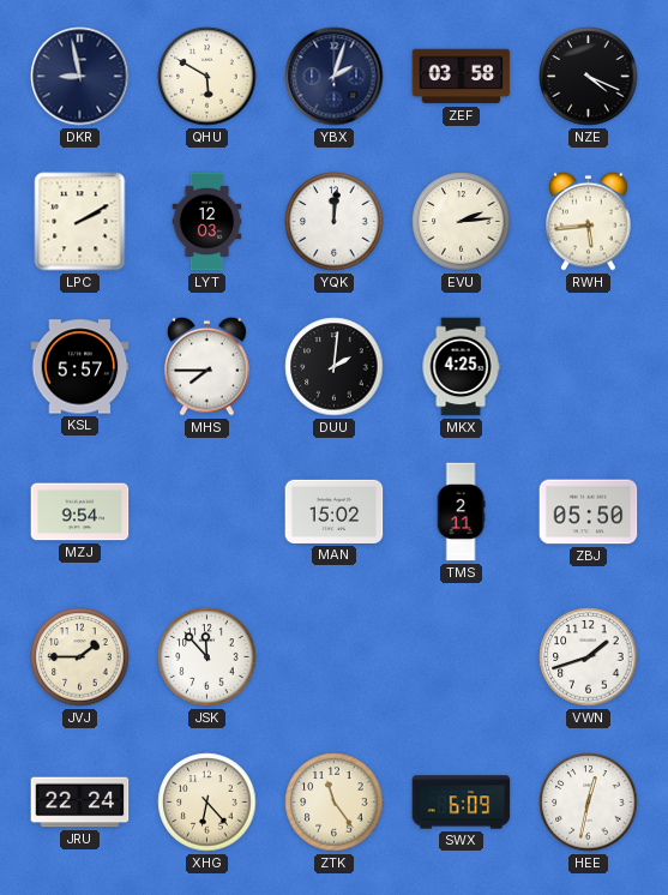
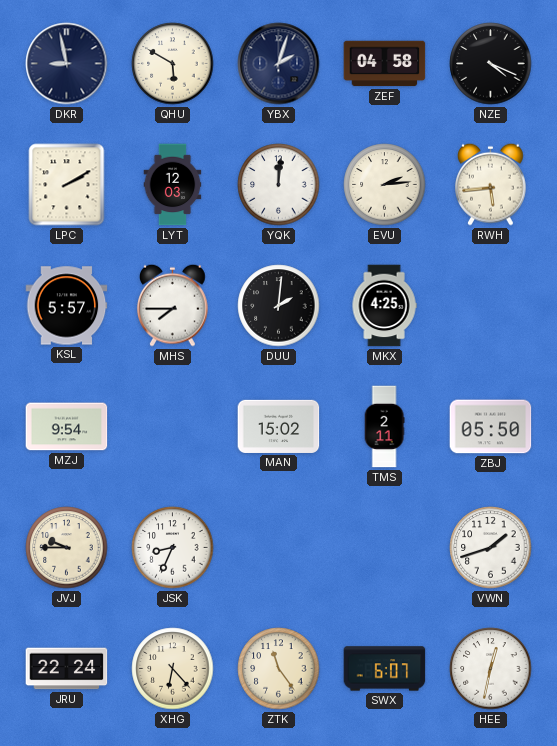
ZEF: 03:58 -> 04:58 (385, 64)
JVJ: 1:45 -> 9:45 (67, 548)
JSK: 11:53 -> 8:34 (173, 548)
SWX: 6:09 -> 6:07 (385, 669)
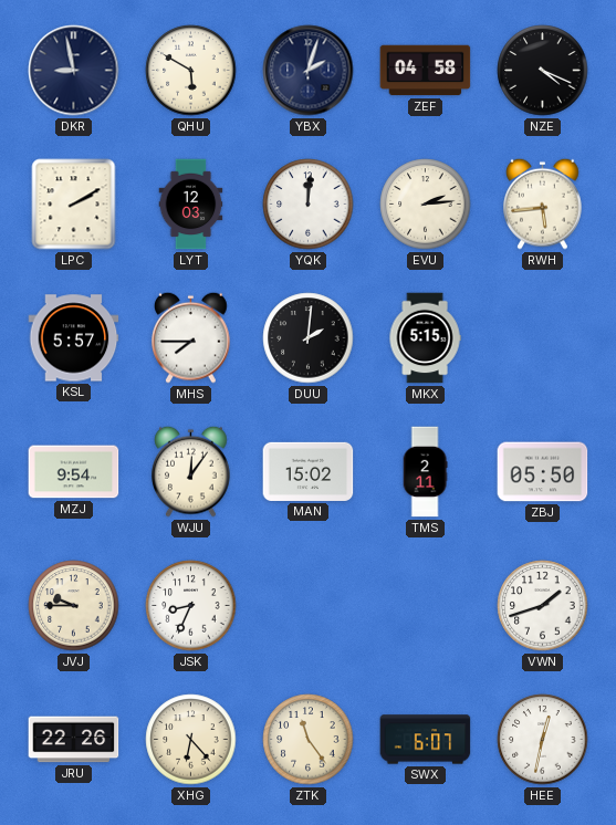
MKX: 4:25 -> 5:15 (425, 338)
WJU: none -> 12:06 (191, 471)
JRU: 22:24 -> 22:26 (74, 740)
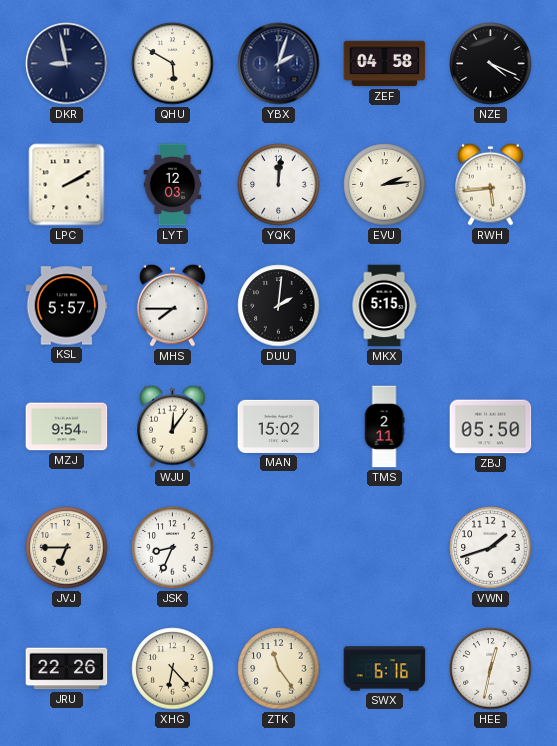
JVJ: 9:45 -> 6:45 (67, 548)
SWX: 6:07 -> 6:16 (385, 669)
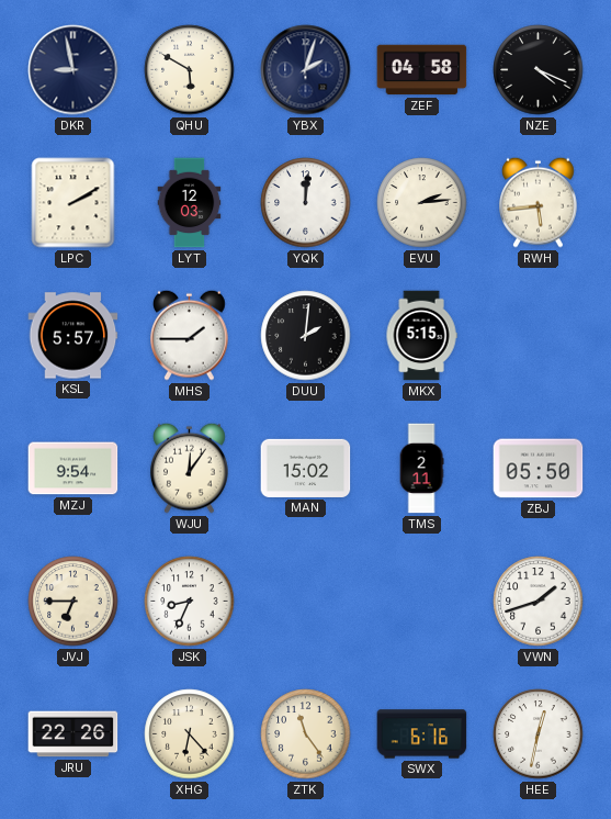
MHS: 7:45 -> 1:45 (190, 335)
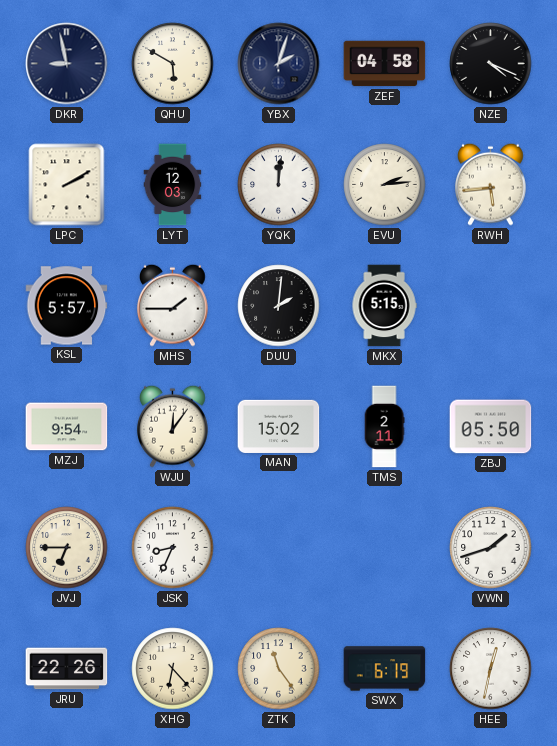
SWX: 6:16 -> 6:19 (385, 669)
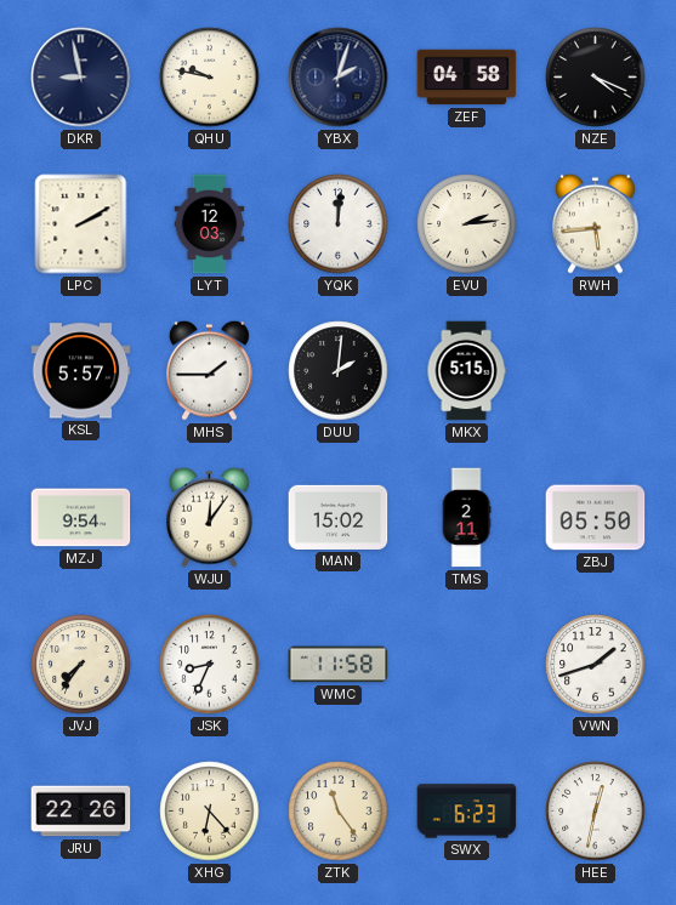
QHU: 5:50 -> 9:47 (210, 78)
JVJ: 6:45 -> 7:36 (81, 665)
WMC: none -> 11:58 (339, 665)
SWX: 6:19 -> 6:23 (467, 812)
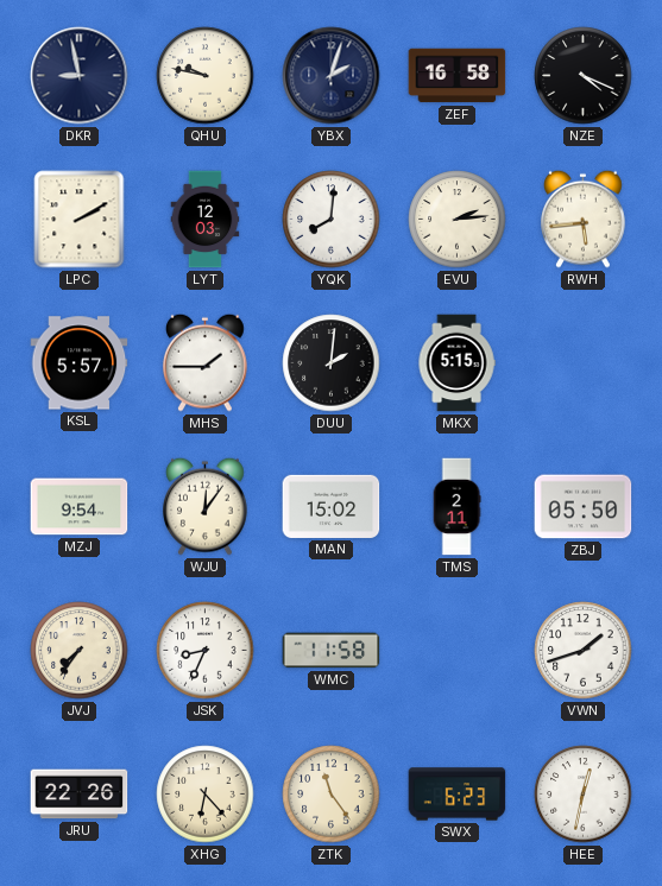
ZEF: 04:58 -> 16:58 (458, 76)
YQK: 12:01 -> 8:01 (332, 220)
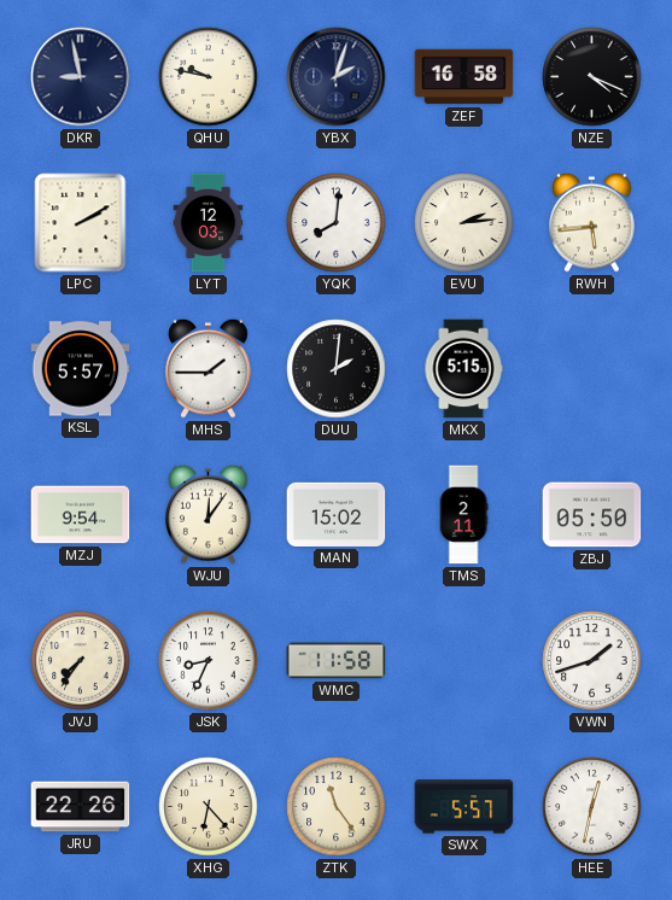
SWX: 6:23 -> 5:57 (464, 807)
